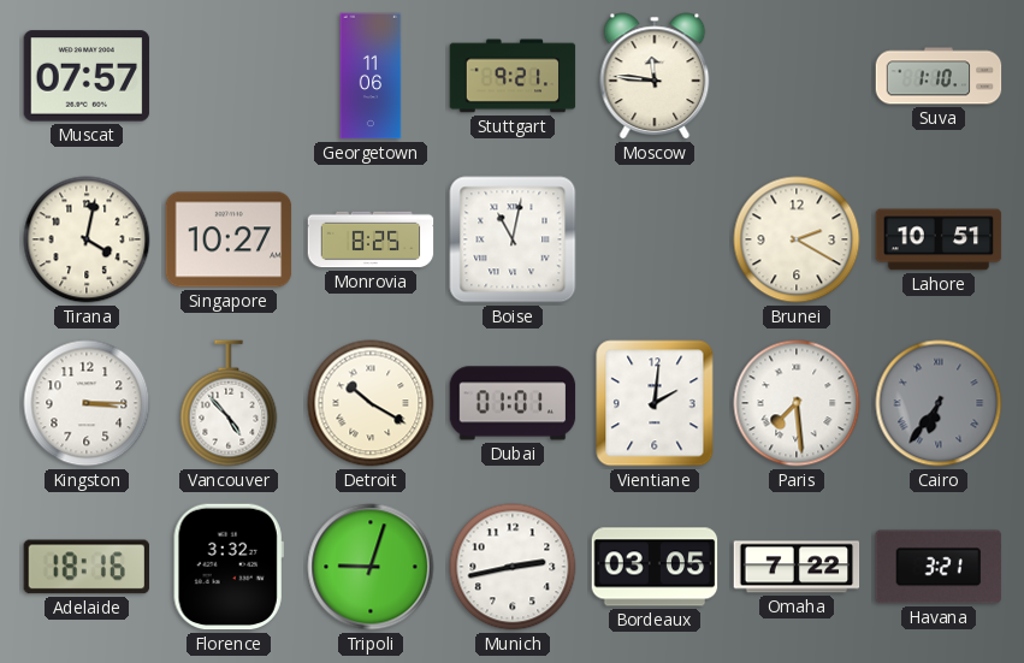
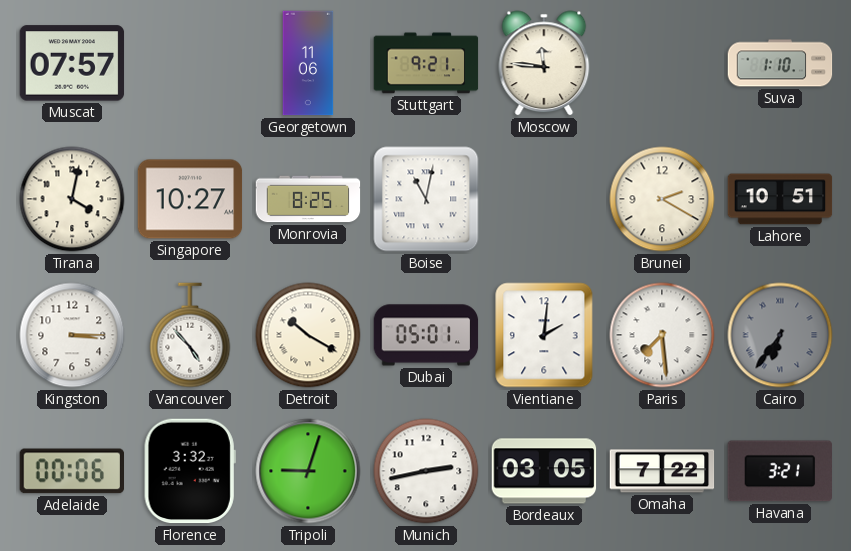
Dubai: 01:01 -> 05:01 (426, 335)
Adelaide: 18:16 -> 00:06 (71, 471)
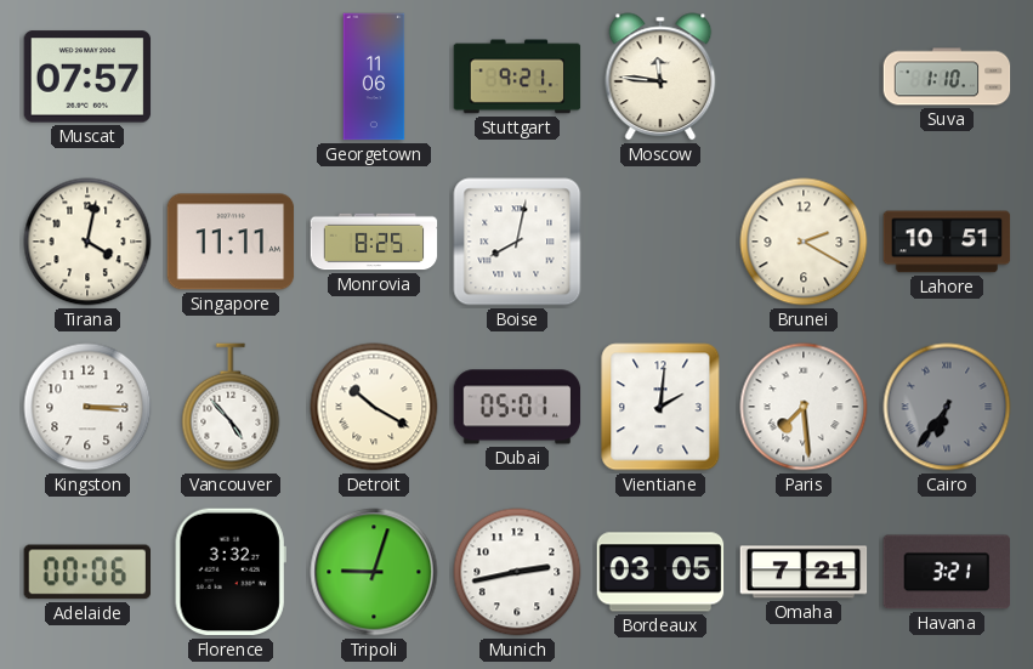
Singapore: 10:27 -> 11:11 (231, 242)
Boise: 11:02 -> 8:02 (517, 242)
Omaha: 7:22 -> 7:21 (804, 572)
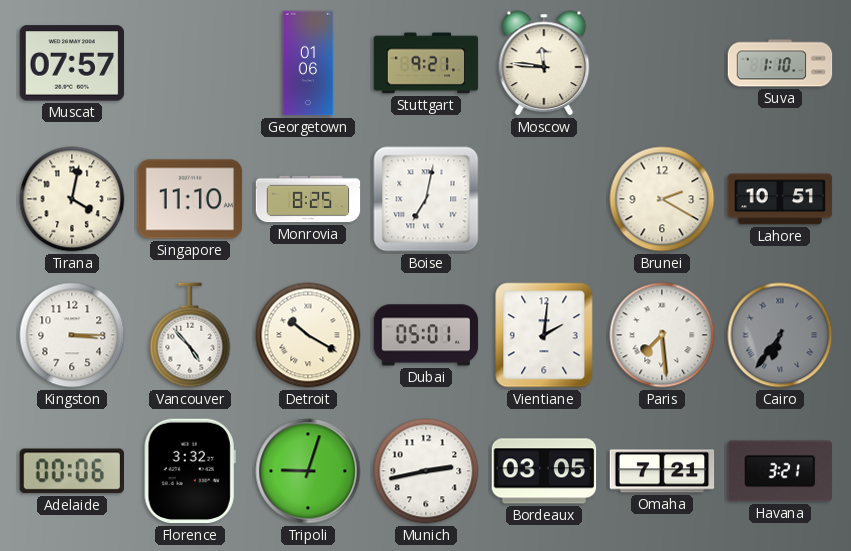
Georgetown: 11:06 -> 01:06 (308, 63)
Singapore: 11:11 -> 11:10 (190, 199)
Boise: 8:02 -> 7:02 (426, 199)
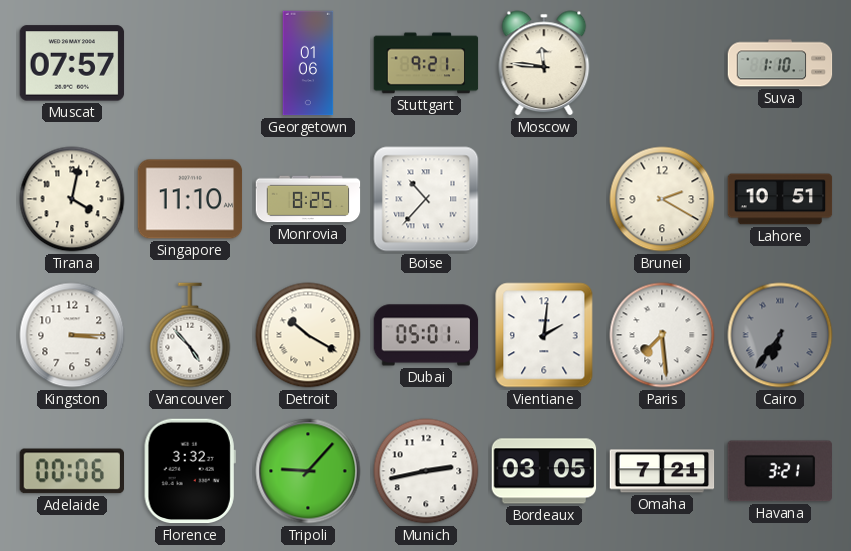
Boise: 7:02 -> 10:37 (426, 199)
Tripoli: 9:03 -> 9:07 (308, 471)
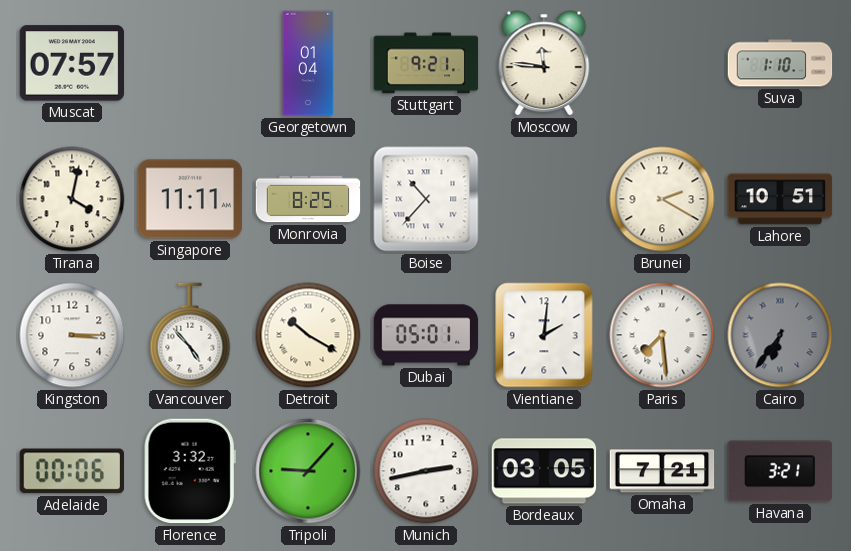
Georgetown: 01:06 -> 01:04 (308, 63)
Singapore: 11:10 -> 11:11 (190, 199)
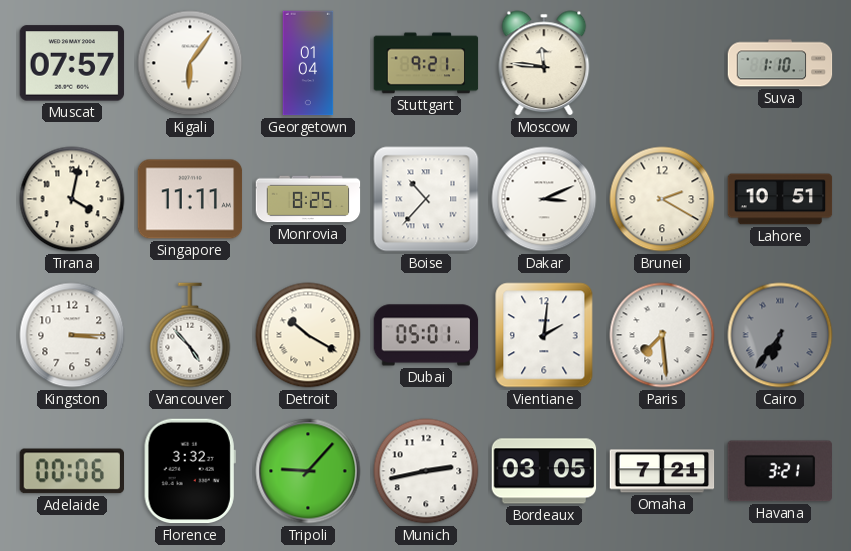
Kigali: none -> 6:06 (190, 63)
Dakar: none -> 3:11 (544, 199)
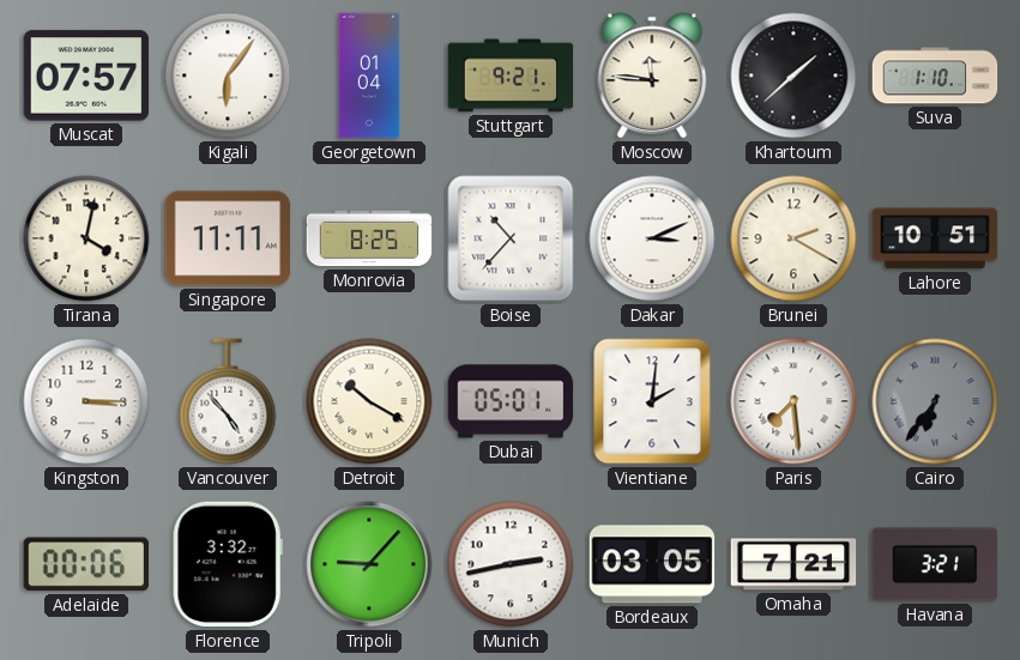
Khartoum: none -> 1:38 (793, 75)
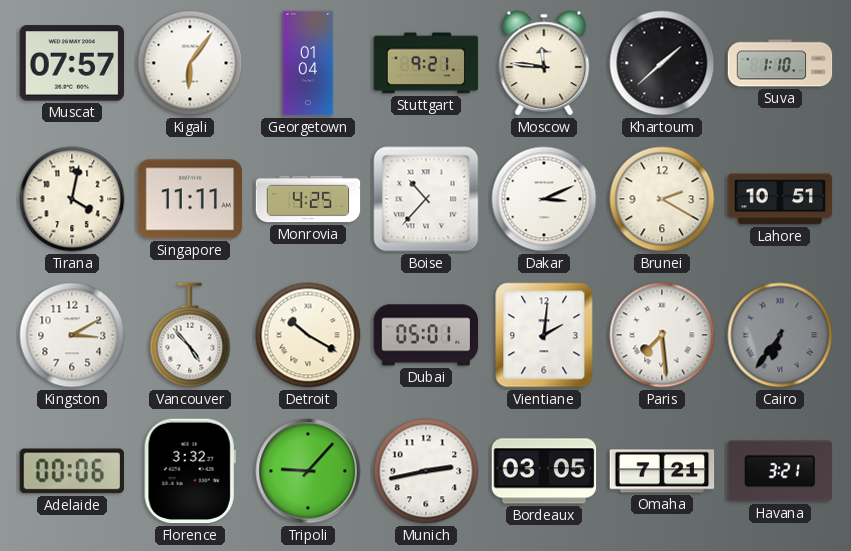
Monrovia: 8:25 -> 4:25 (308, 199)
Kingston: 3:15 -> 3:10 (72, 335)
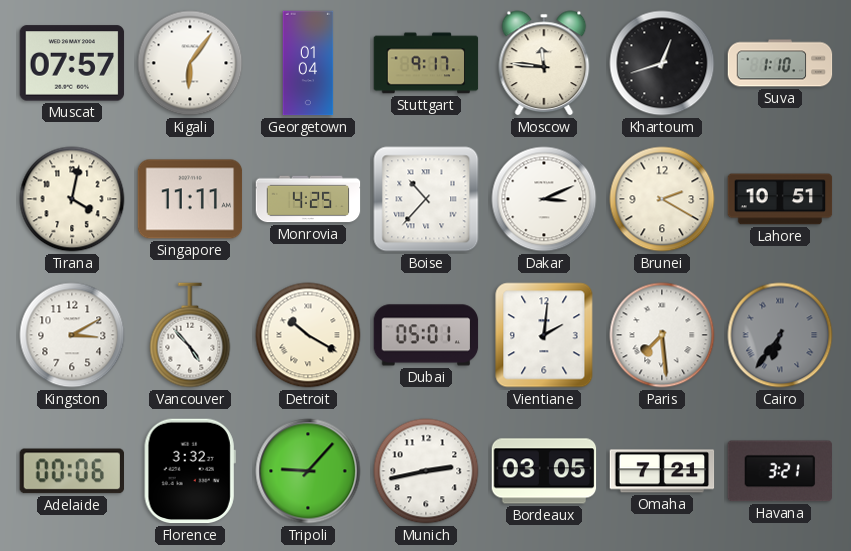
Stuttgart: 9:21 -> 9:17 (426, 63)
Khartoum: 1:38 -> 12:42 (662, 63)
